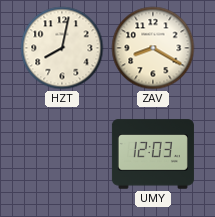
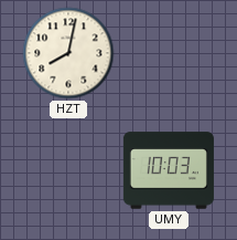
ZAV: 8:20 -> none (153, 48)
UMY: 12:03 -> 10:03 (169, 170)
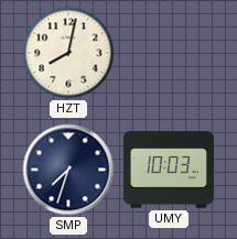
SMP: none -> 7:33 (68, 170)
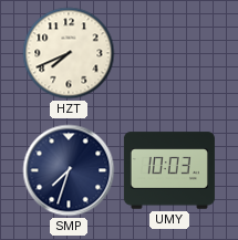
HZT: 8:02 -> 7:41 (69, 53)
